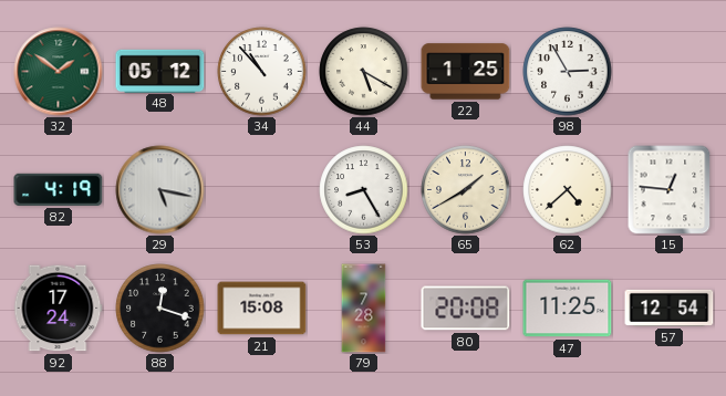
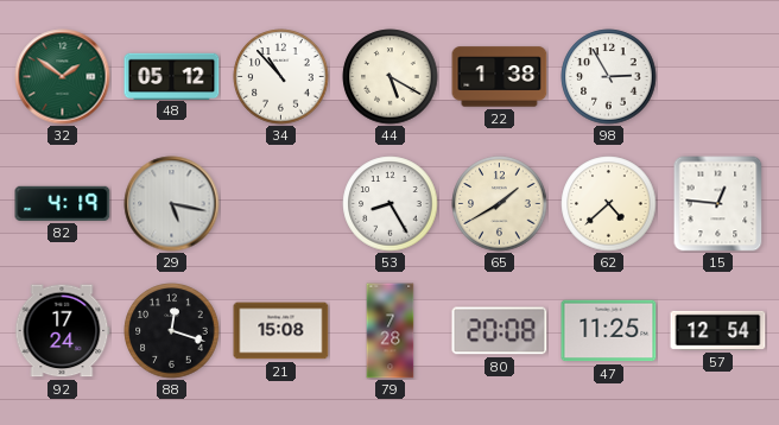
22: 1:25 -> 1:38 (500, 77)
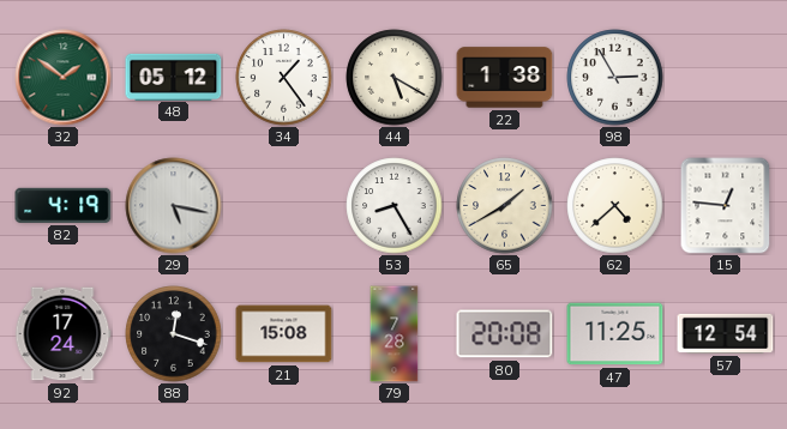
34: 10:53 -> 1:24 (284, 78)
